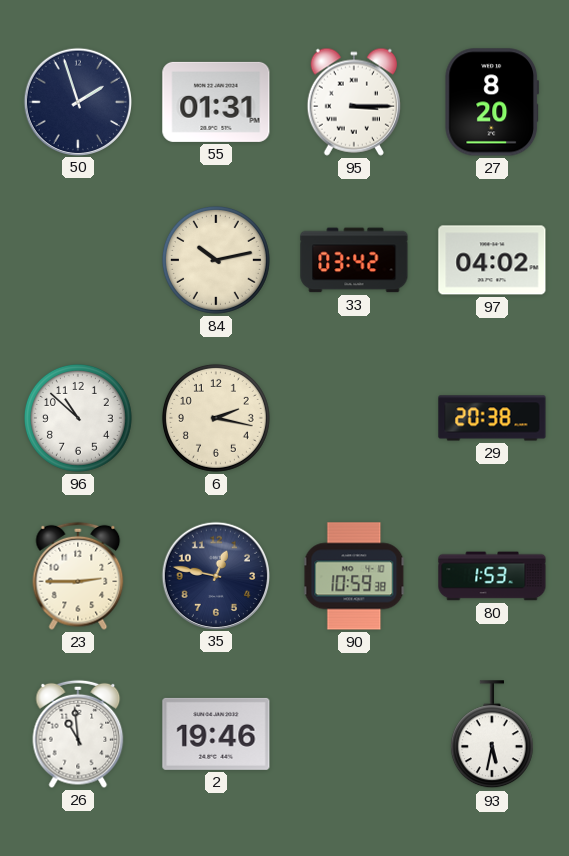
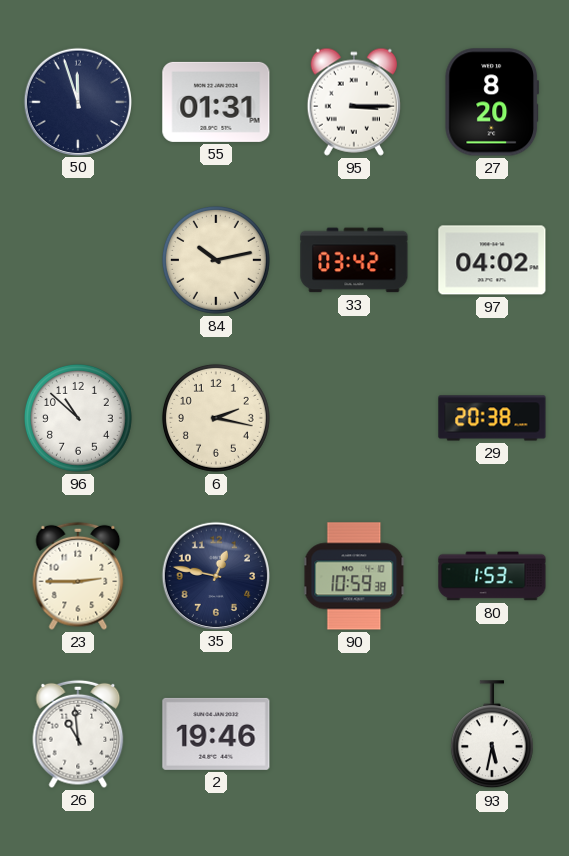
50: 1:57 -> 11:57 (77, 101)
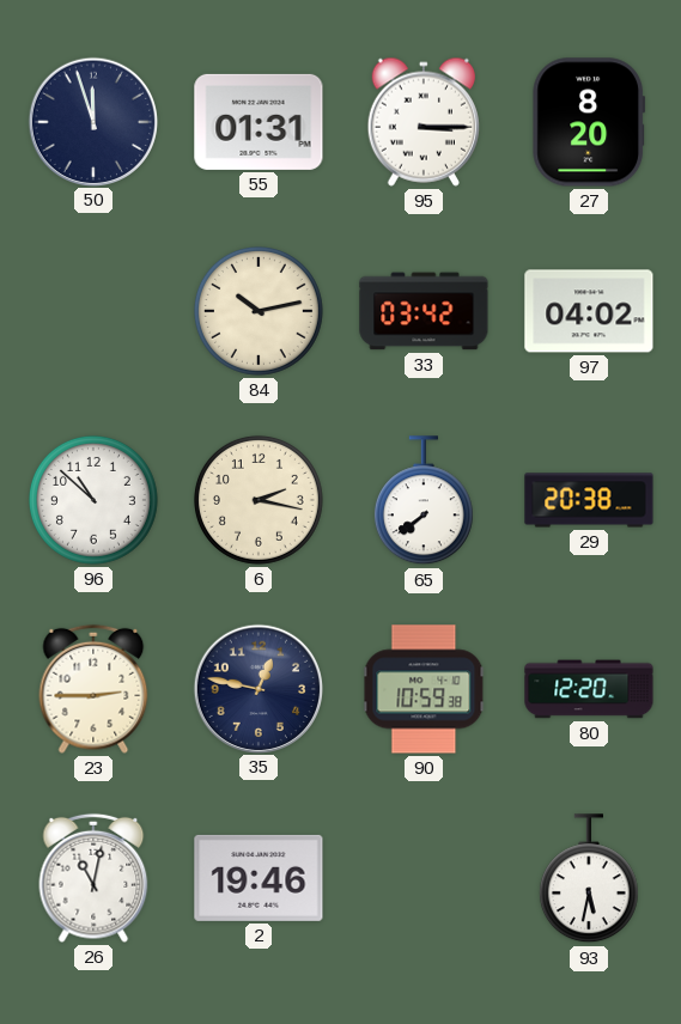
65: none -> 7:39 (424, 501)
80: 1:53 -> 12:20 (589, 689)
26: 10:59 -> 11:02 (93, 878)
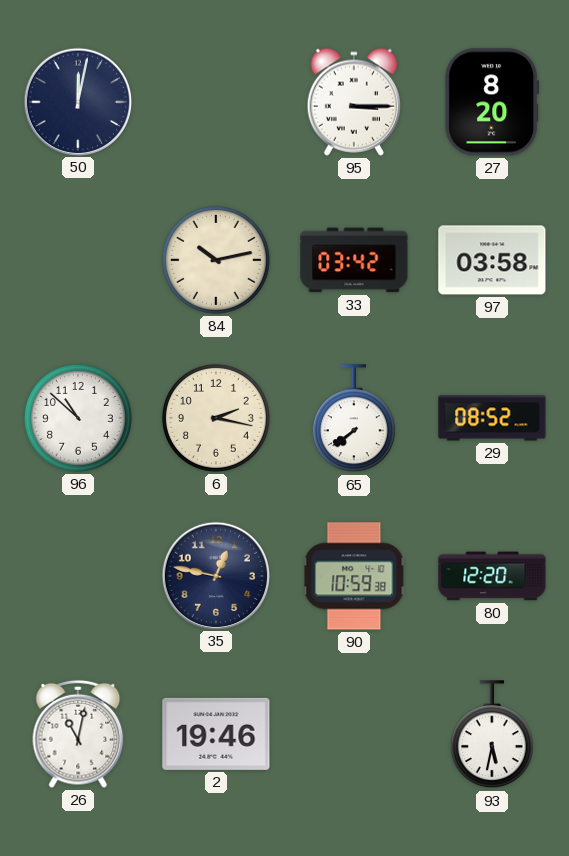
50: 11:57 -> 12:02 (77, 101)
55: 01:31 -> none (259, 122)
97: 04:02 -> 03:58 (492, 260)
29: 20:38 -> 08:52 (492, 418)
23: 2:45 -> none (93, 689)
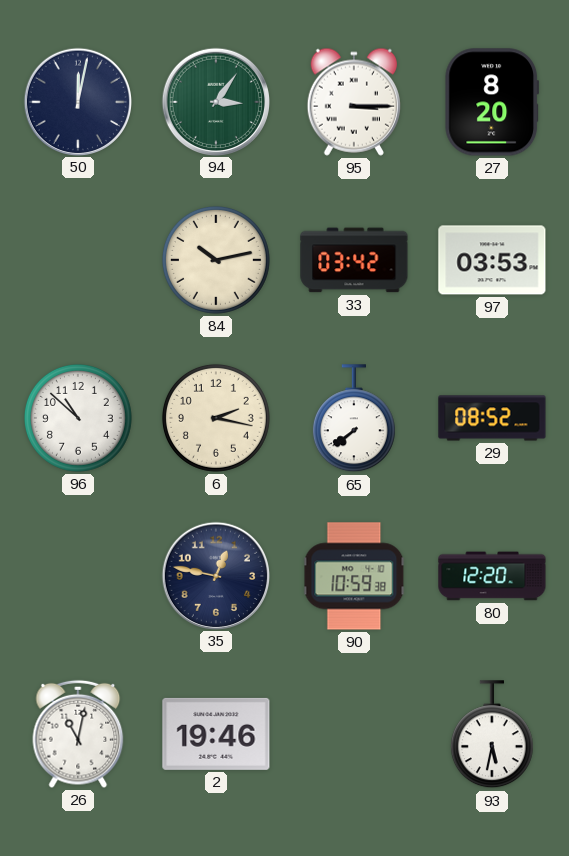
94: none -> 3:06 (215, 101)
97: 03:58 -> 03:53 (492, 260)
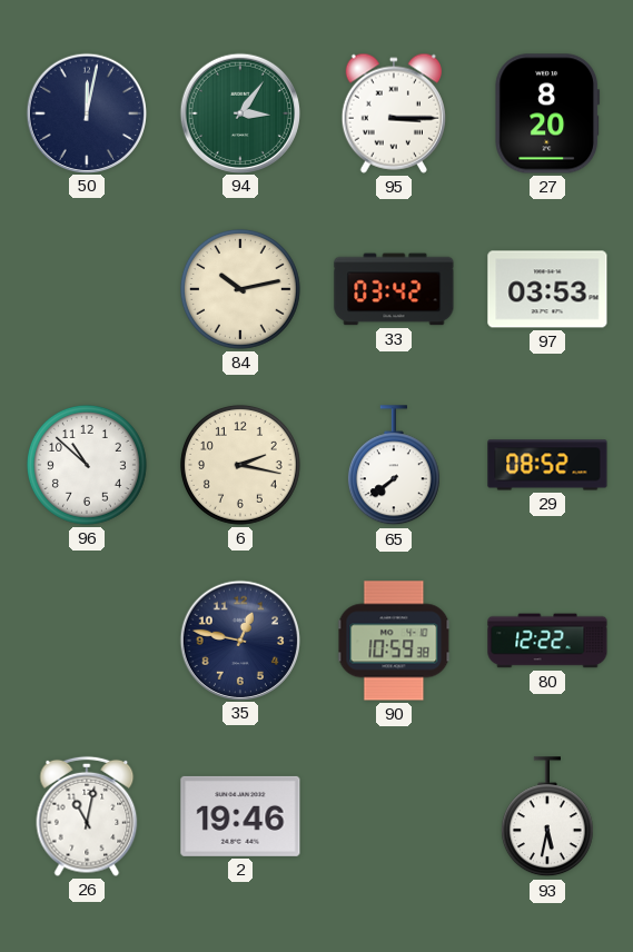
80: 12:20 -> 12:22 (547, 641)
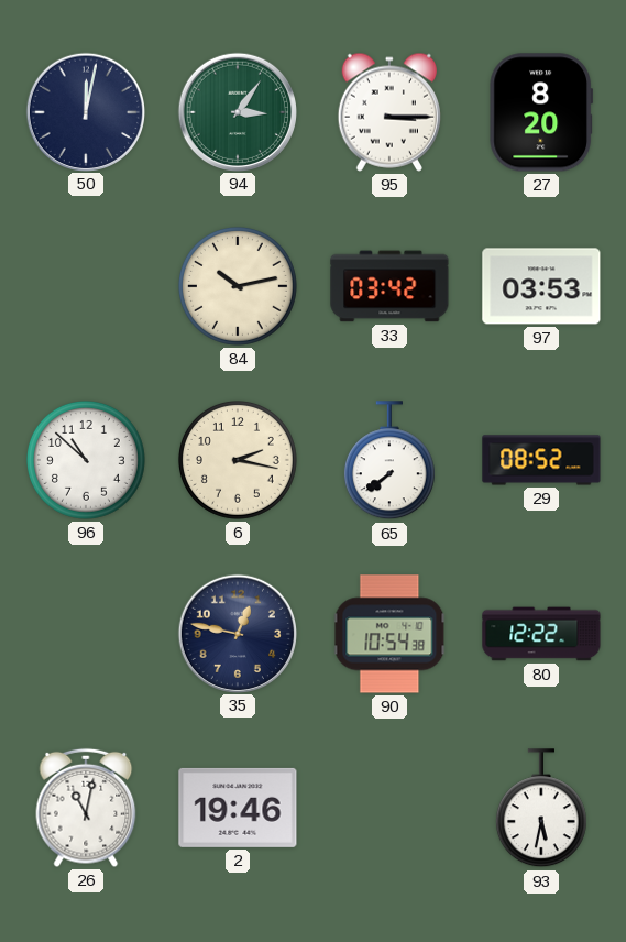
90: 10:59 -> 10:54 (389, 634)
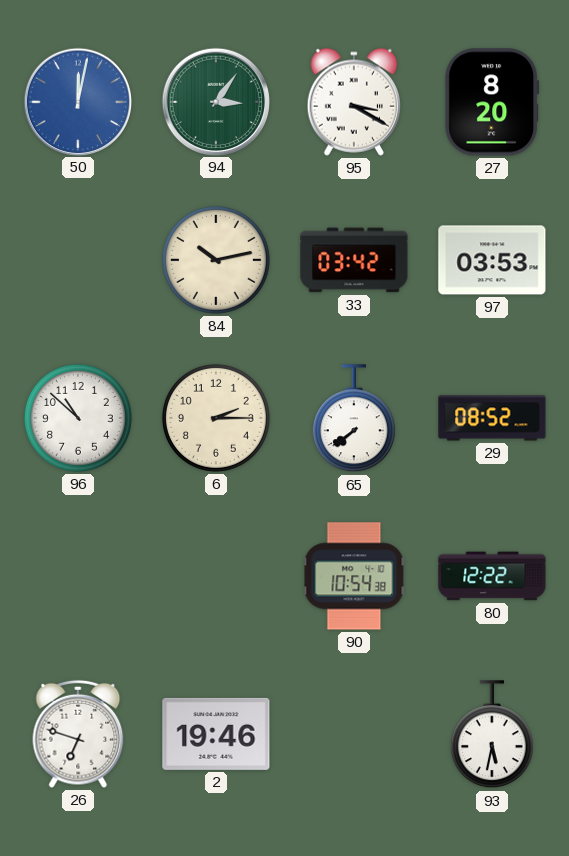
50 dial: navy -> blue (77, 101)
95: 3:15 -> 3:20 (354, 102)
6: 2:17 -> 2:15 (216, 418)
35: 12:47 -> none (237, 633)
26: 11:02 -> 6:48 (78, 734)
